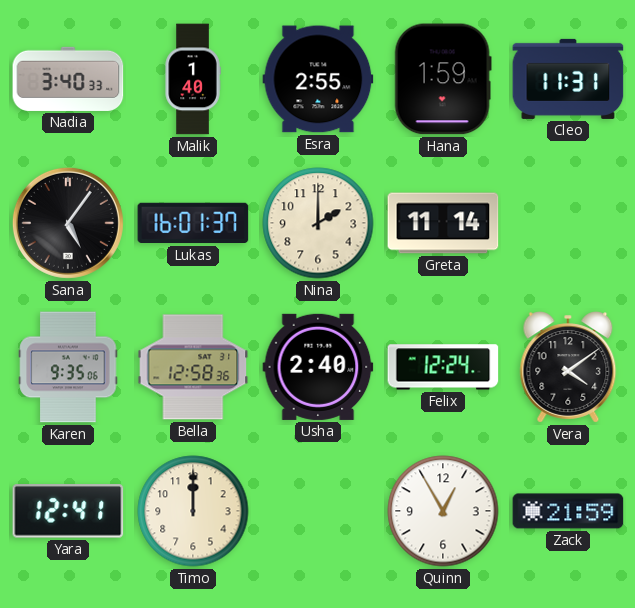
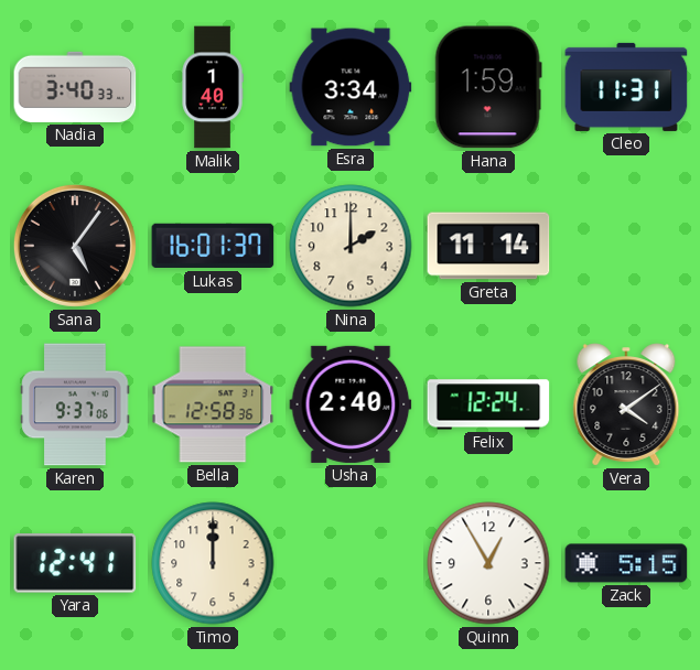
Esra: 2:55 -> 3:34 (351, 87)
Karen: 9:35 -> 9:37 (75, 404)
Zack: 21:59 -> 5:15 (626, 563)
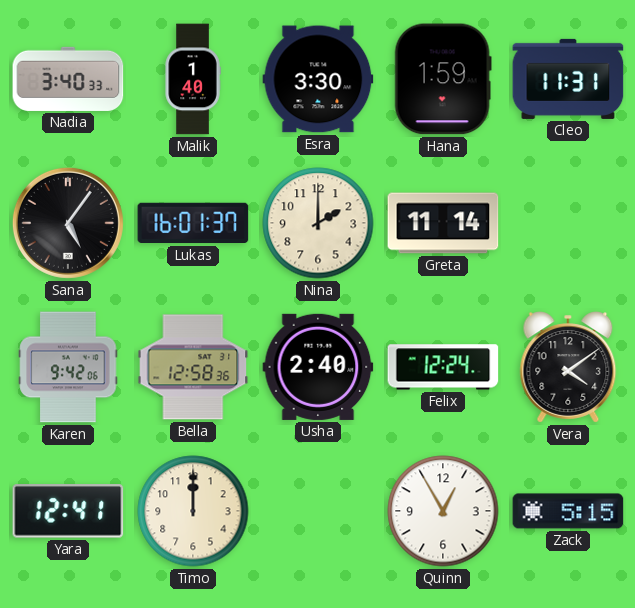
Esra: 3:34 -> 3:30 (318, 79)
Karen: 9:37 -> 9:42 (68, 367)
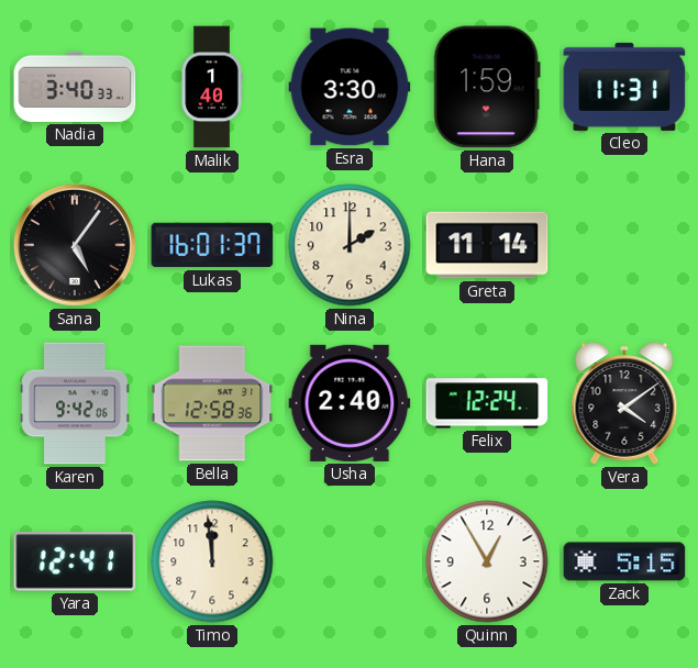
Timo: 12:00 -> 11:59 (212, 561)
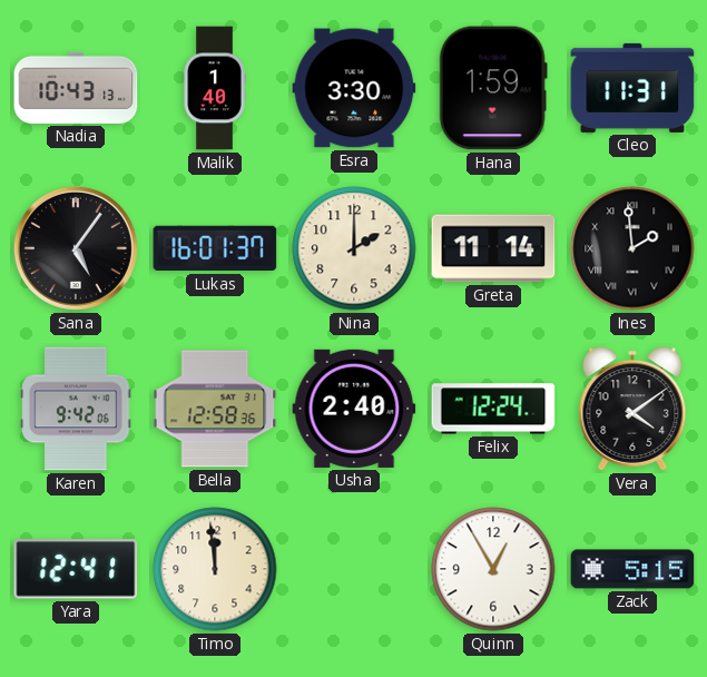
Nadia: 3:40 -> 10:43 (76, 88)
Ines: none -> 1:59 (632, 248)
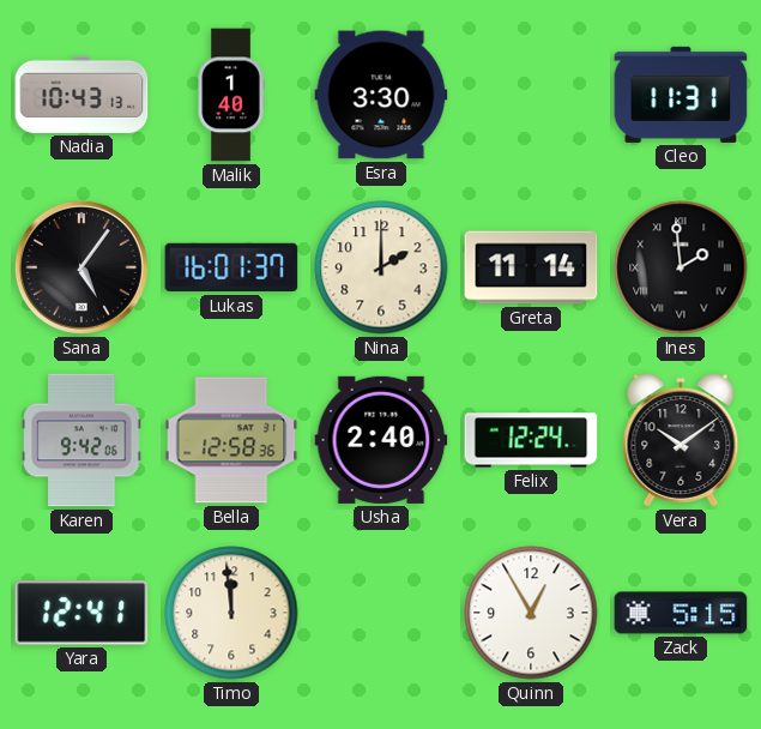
Hana: 1:59 -> none (493, 88)
Vera: 4:09 -> 10:09 (681, 440)
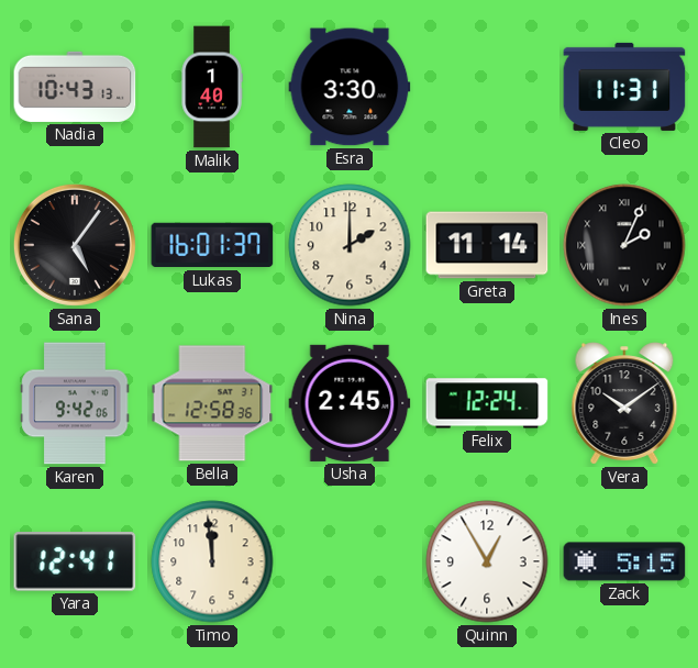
Ines: 1:59 -> 2:04 (624, 245)
Usha: 2:40 -> 2:45 (350, 403)
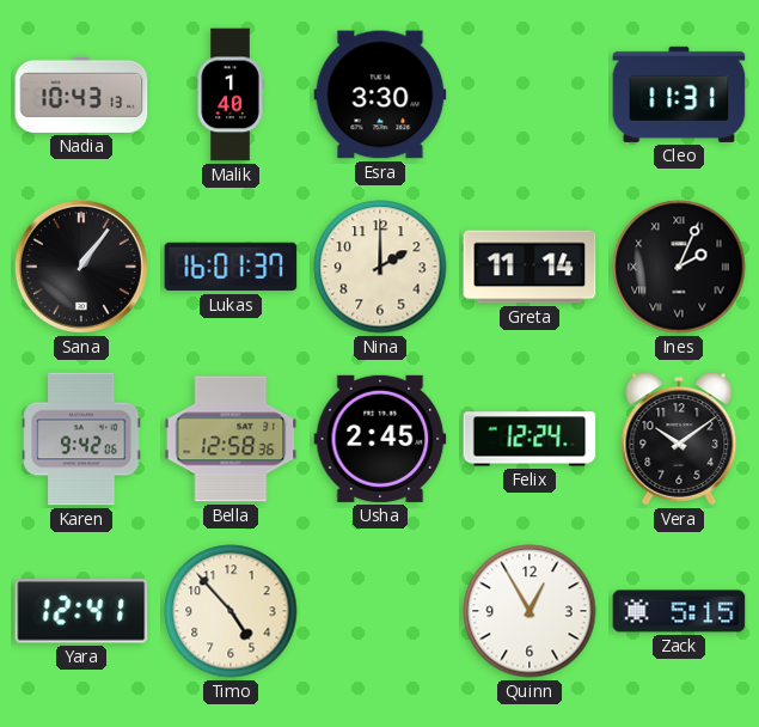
Sana: 5:06 -> 1:06 (81, 267)
Timo: 11:59 -> 4:53 (231, 611)
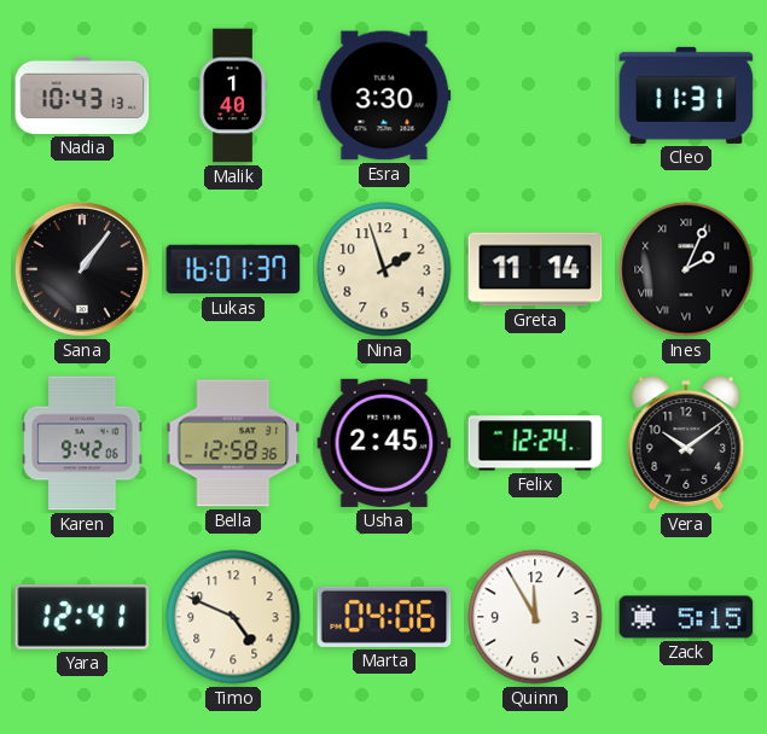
Nina: 2:00 -> 1:57 (384, 269)
Timo: 4:53 -> 4:49 (233, 617)
Marta: none -> 04:06 (384, 617)
Quinn: 12:55 -> 11:55 (535, 617)
